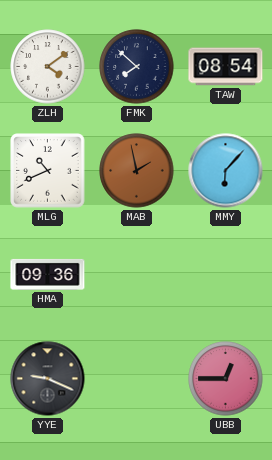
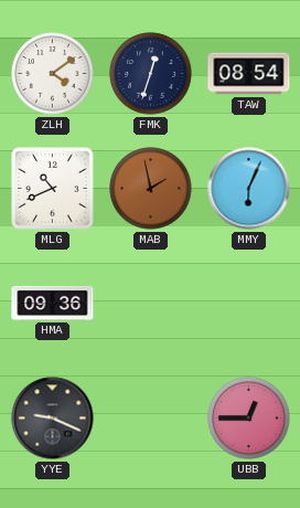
FMK: 7:52 -> 12:33 (151, 74)
MMY: 6:07 -> 6:04 (249, 189)
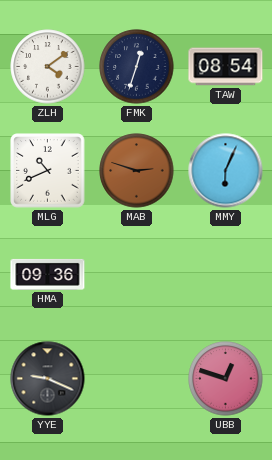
MAB: 1:58 -> 2:48 (137, 171)
UBB: 12:45 -> 12:48 (226, 379)
